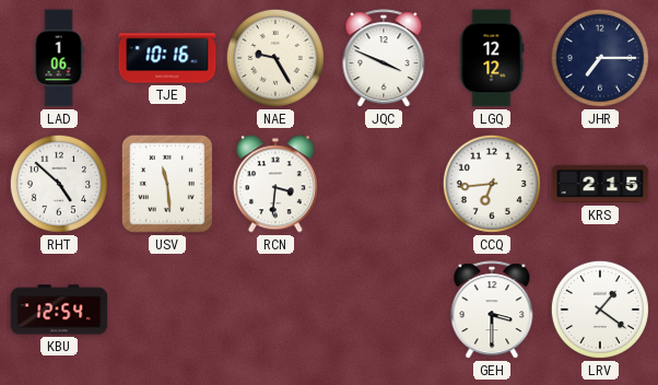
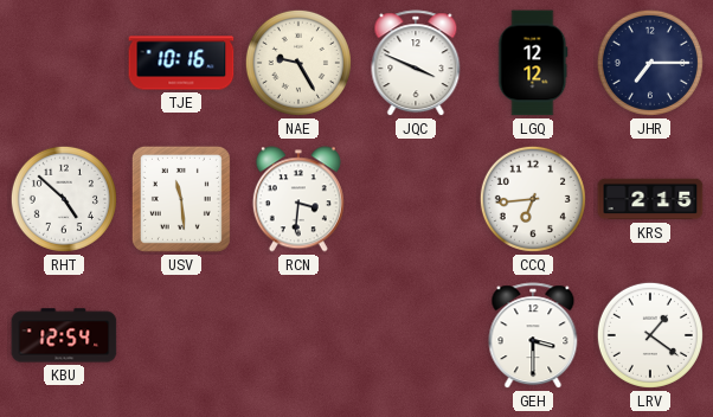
LAD: 1:06 -> none (59, 58)
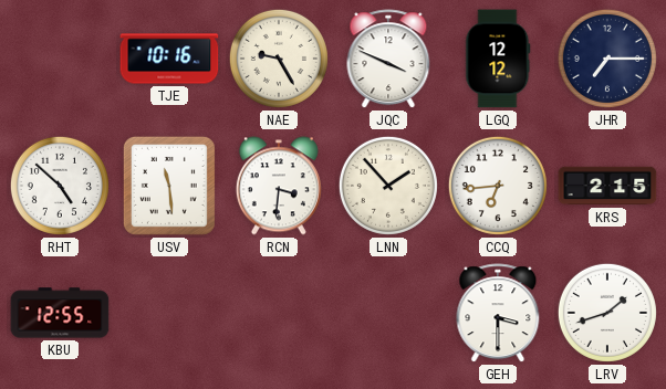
LNN: none -> 1:53 (388, 186)
KBU: 12:54 -> 12:55 (60, 313)
LRV: 1:21 -> 1:42 (607, 313)
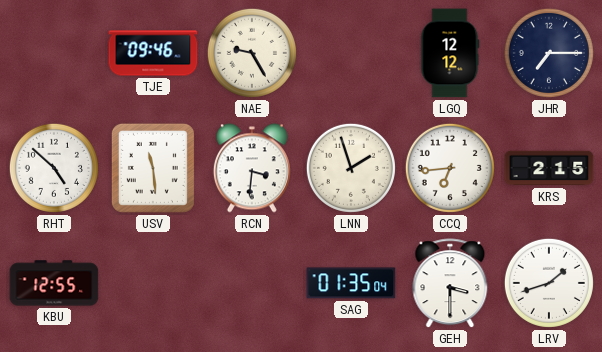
TJE: 10:16 -> 09:46 (153, 53)
JQC: 3:49 -> none (388, 60)
LNN: 1:53 -> 1:57 (351, 168)
SAG: none -> 01:35 (351, 283)
